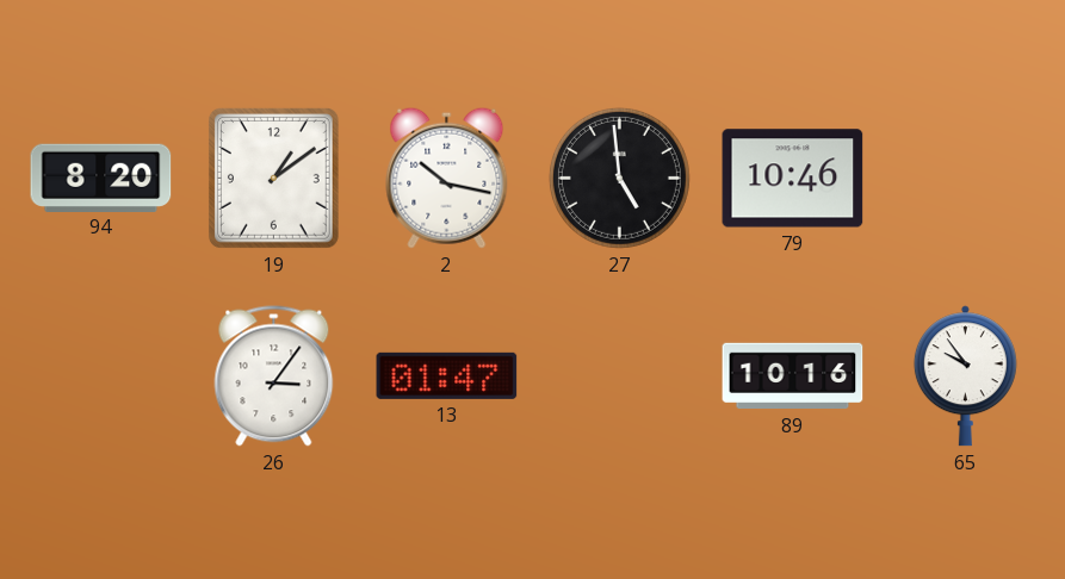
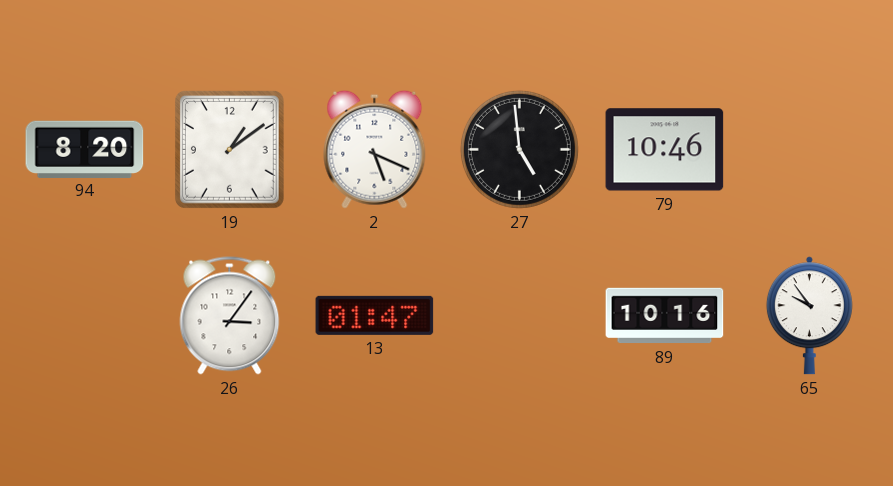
2: 10:17 -> 5:19 (375, 149)
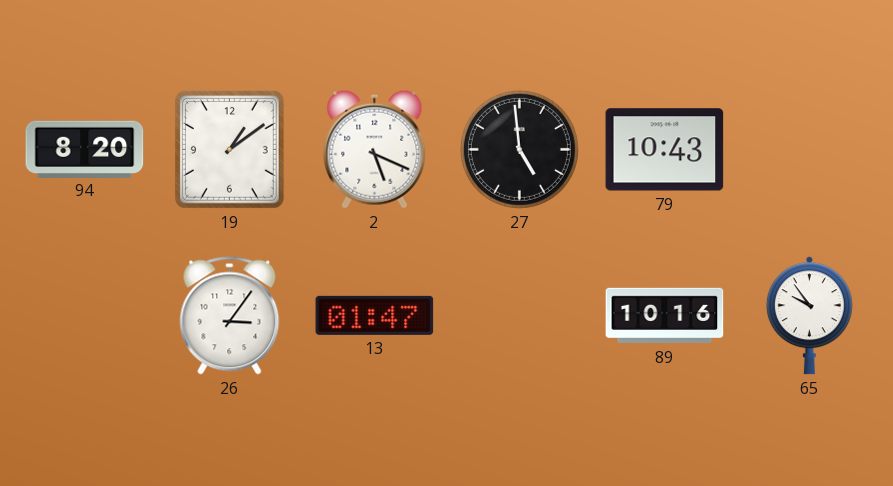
79: 10:46 -> 10:43 (665, 150)
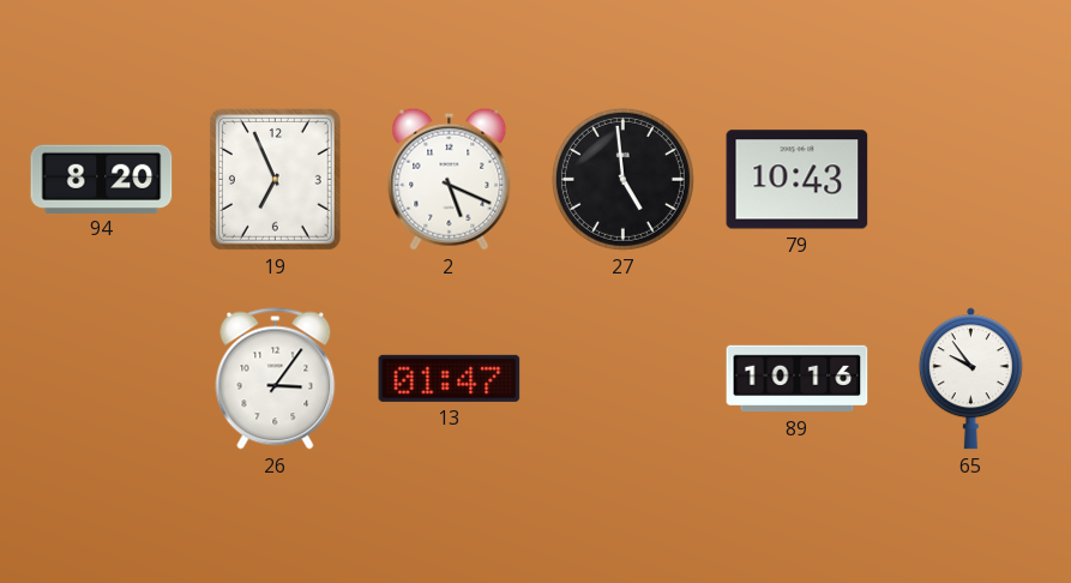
19: 1:09 -> 6:56 (275, 179)
